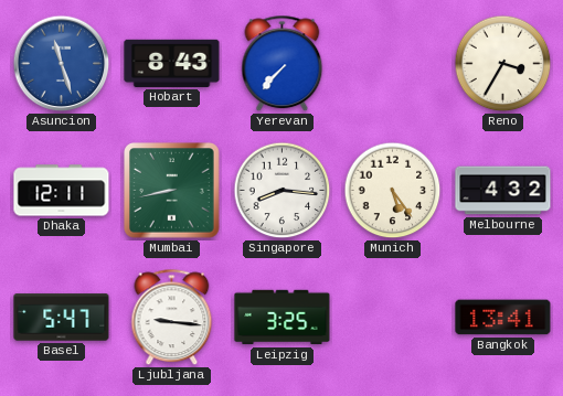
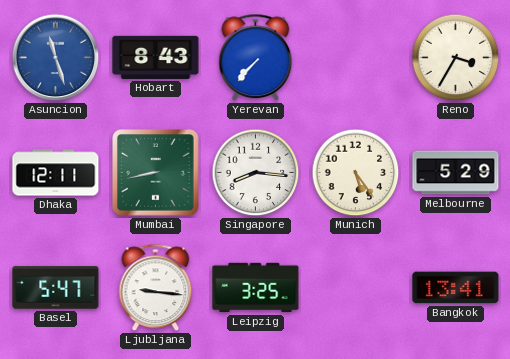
Melbourne: 4:32 -> 5:29 (456, 173)
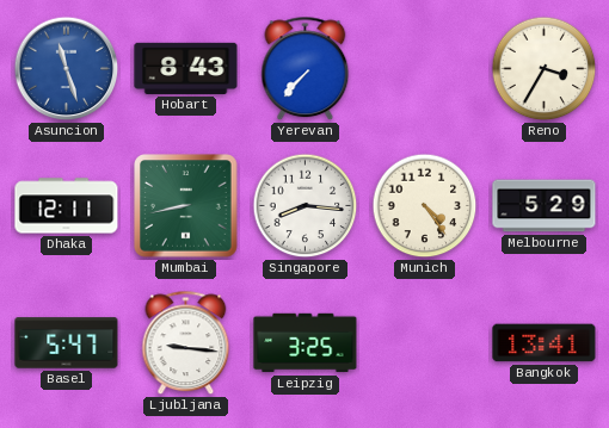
Munich: 5:24 -> 4:24 (425, 206)
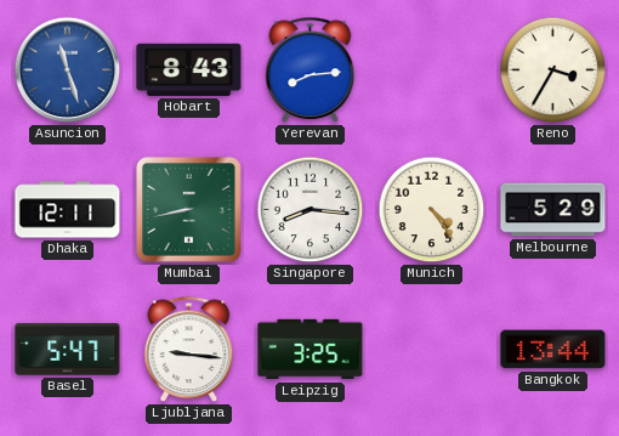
Yerevan: 7:37 -> 8:14 (311, 70)
Bangkok: 13:41 -> 13:44 (553, 350)
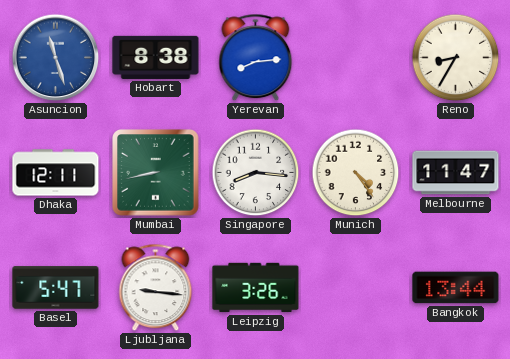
Hobart: 8:43 -> 8:38 (156, 57)
Reno: 3:35 -> 8:35 (456, 58)
Melbourne: 5:29 -> 11:47 (456, 173)
Leipzig: 3:25 -> 3:26 (256, 288)
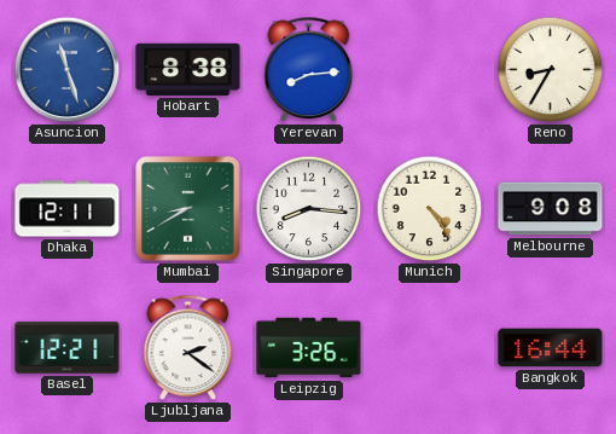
Mumbai: 8:43 -> 8:40 (188, 209)
Melbourne: 11:47 -> 9:08 (551, 209)
Basel: 5:47 -> 12:21 (68, 348)
Ljubljana: 9:16 -> 2:21 (188, 348)
Bangkok: 13:44 -> 16:44 (551, 348)
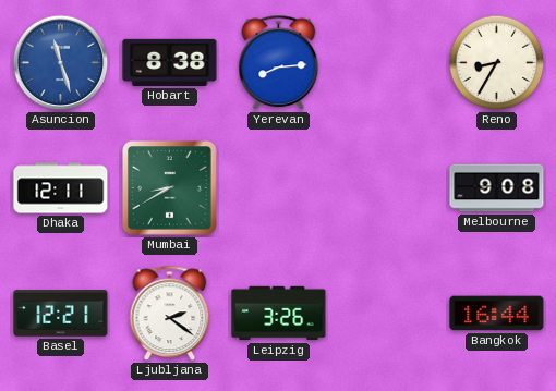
Singapore: 8:16 -> none (309, 209)
Munich: 4:24 -> none (430, 209)
